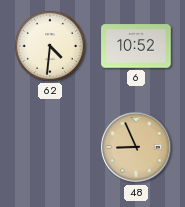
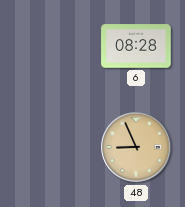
62: 4:31 -> none (50, 46)
6: 10:52 -> 08:28 (136, 46)
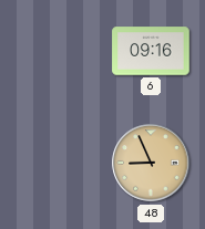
6: 08:28 -> 09:16 (151, 51)
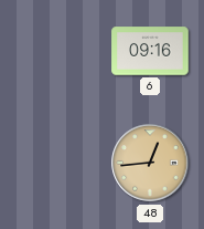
48: 8:56 -> 12:44 (150, 163)
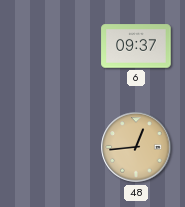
6: 09:16 -> 09:37 (136, 46)
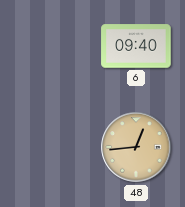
6: 09:37 -> 09:40 (136, 46)
